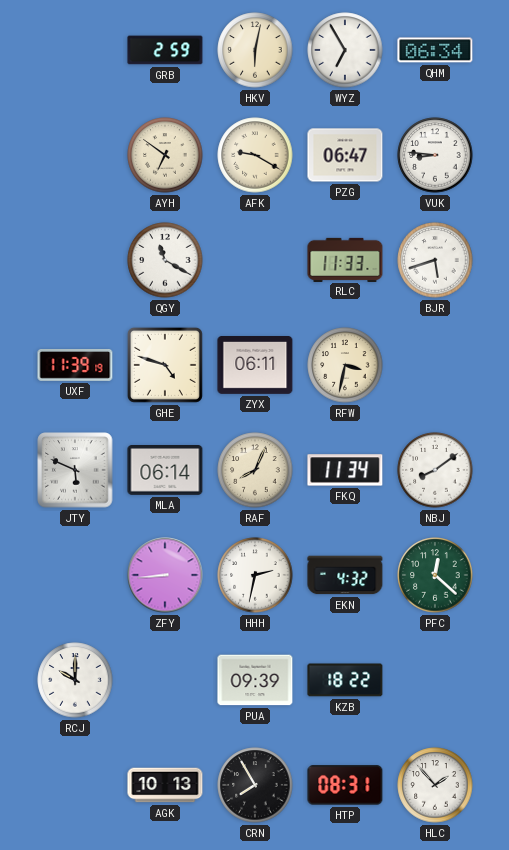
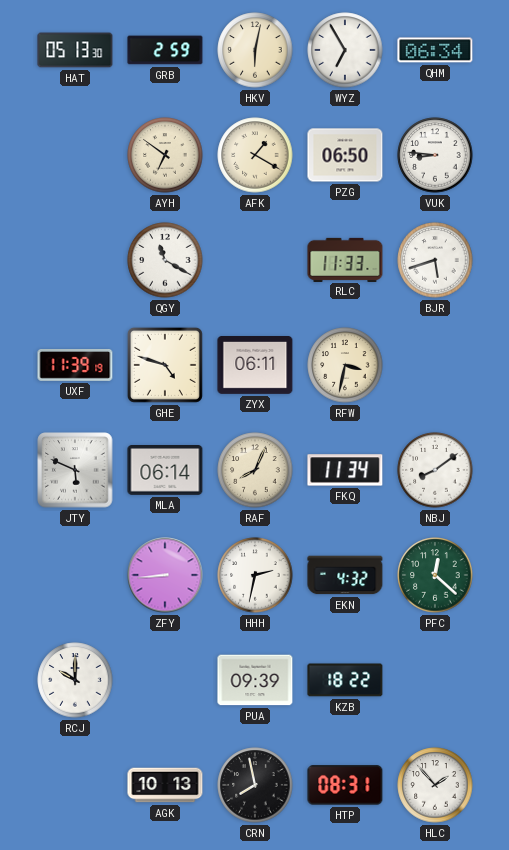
HAT: none -> 05:13 (75, 50)
AFK: 9:20 -> 1:20 (255, 155)
PZG: 06:47 -> 06:50 (345, 155)
CRN: 7:55 -> 7:58 (255, 785)
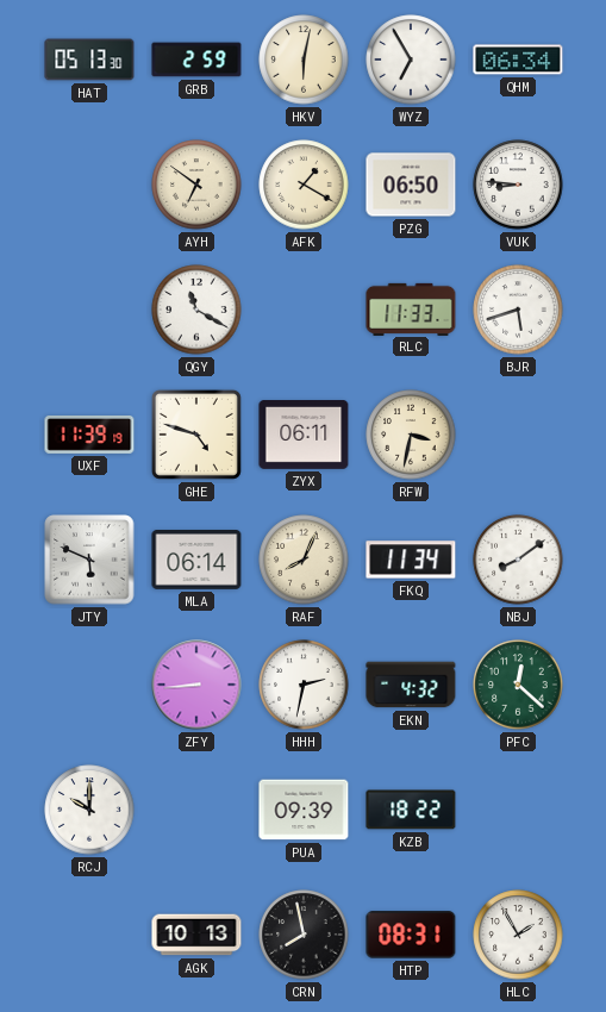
HLC: 1:53 -> 1:55 (518, 935)
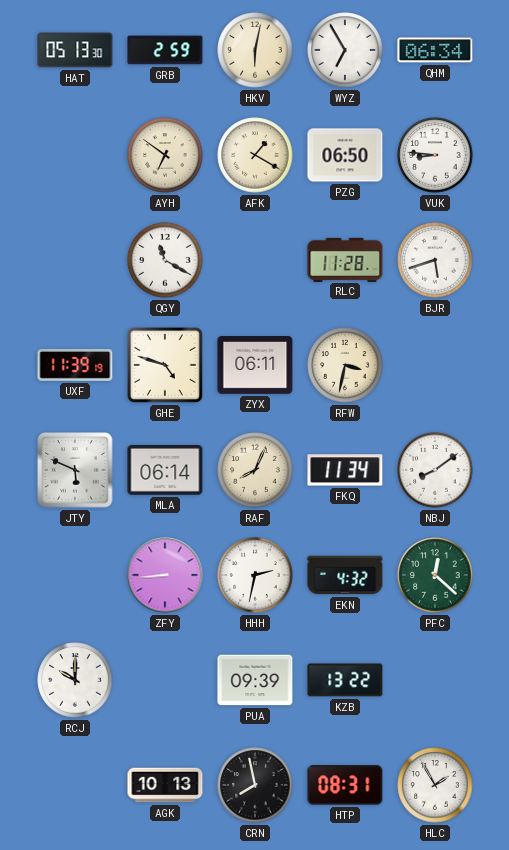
RLC: 11:33 -> 11:28 (345, 259)
KZB: 18:22 -> 13:22 (345, 680)
